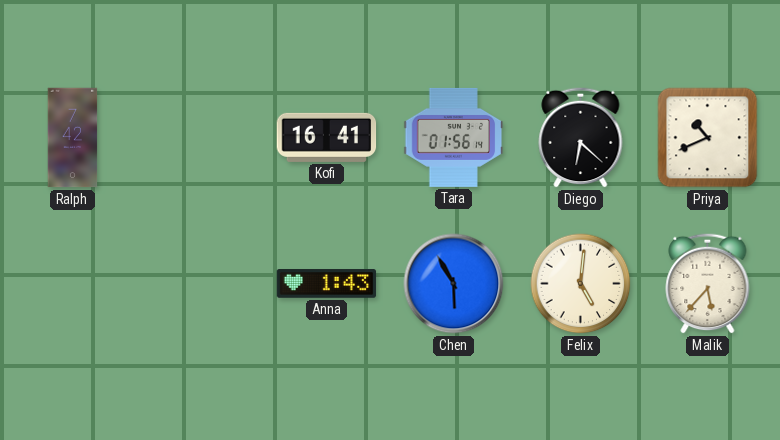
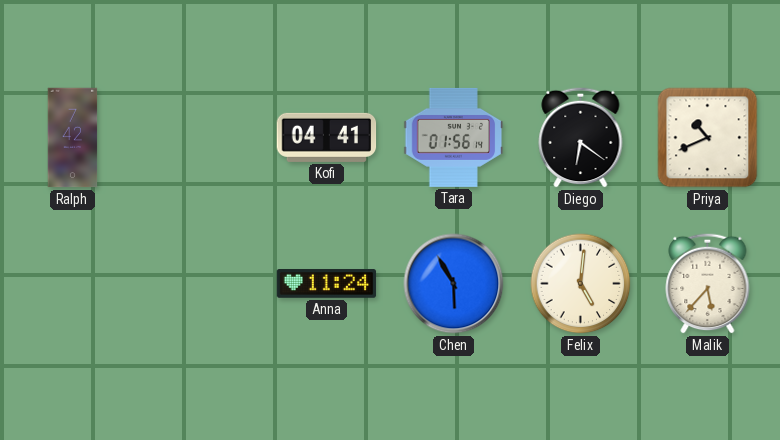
Kofi: 16:41 -> 04:41 (327, 137)
Diego: 6:22 -> 6:21 (581, 137)
Anna: 1:43 -> 11:24 (327, 284)
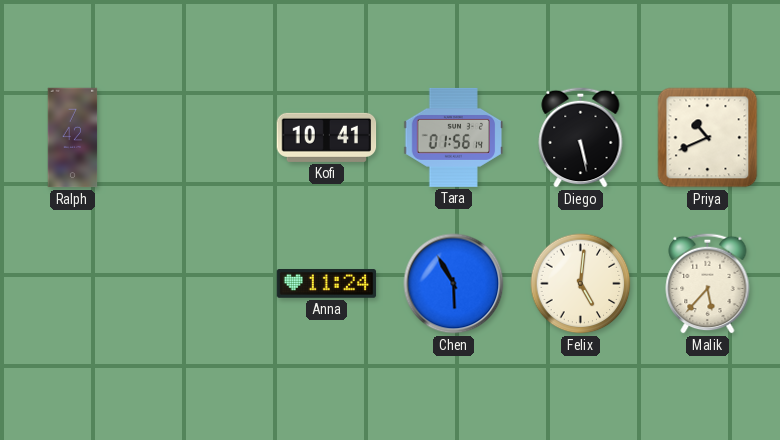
Kofi: 04:41 -> 10:41 (327, 137)
Diego: 6:21 -> 5:28 (581, 137)
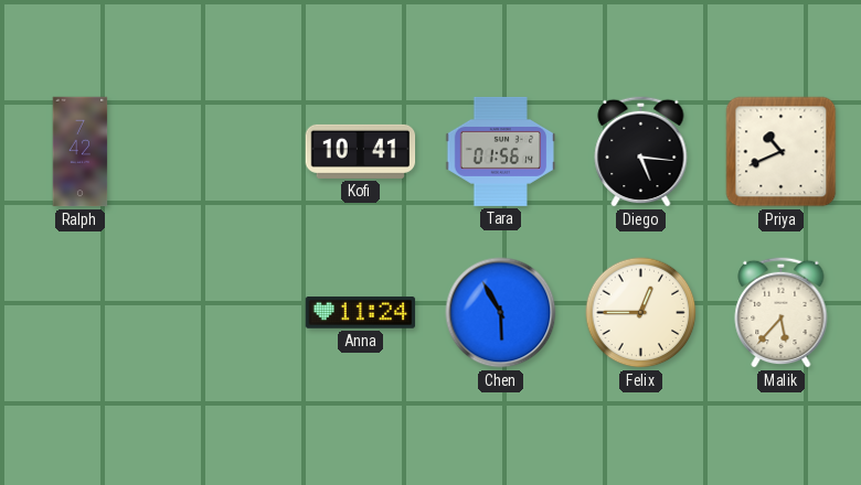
Diego: 5:28 -> 5:16 (641, 151)
Felix: 5:01 -> 12:45 (641, 313)
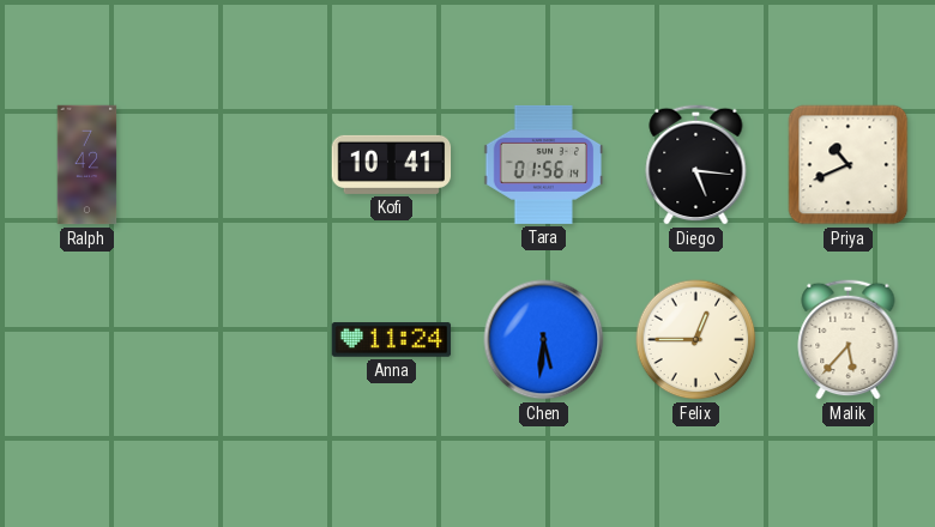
Chen: 5:55 -> 5:31 (544, 340)
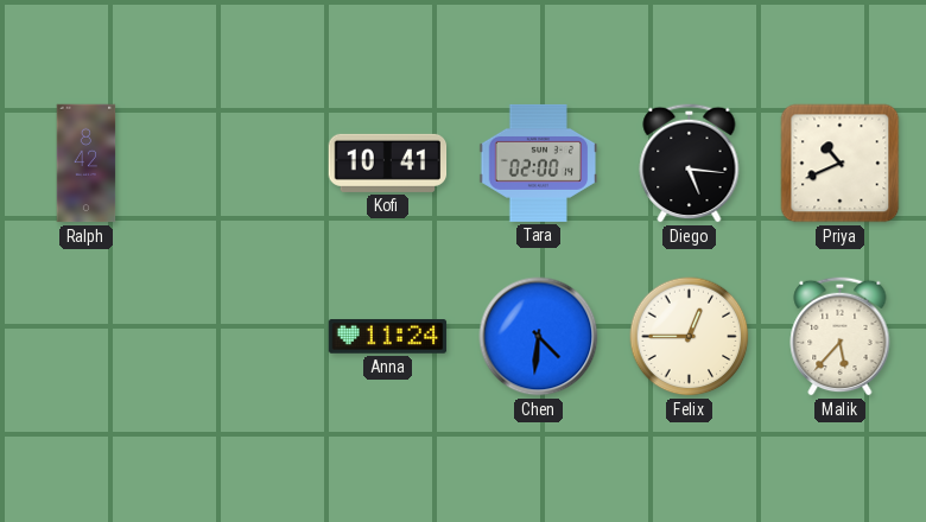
Ralph: 7:42 -> 8:42 (87, 164)
Tara: 01:56 -> 02:00 (539, 163)
Chen: 5:31 -> 4:31 (539, 337)
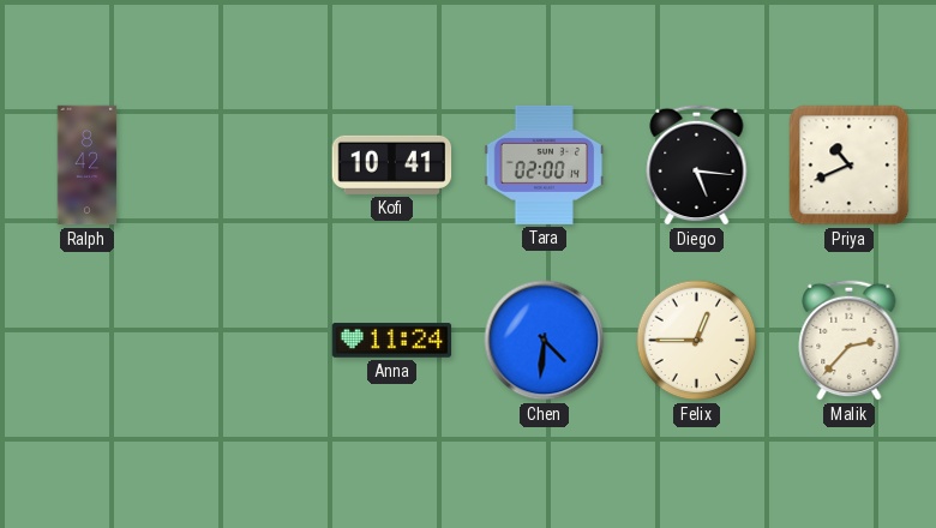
Malik: 5:37 -> 2:37 (850, 340)
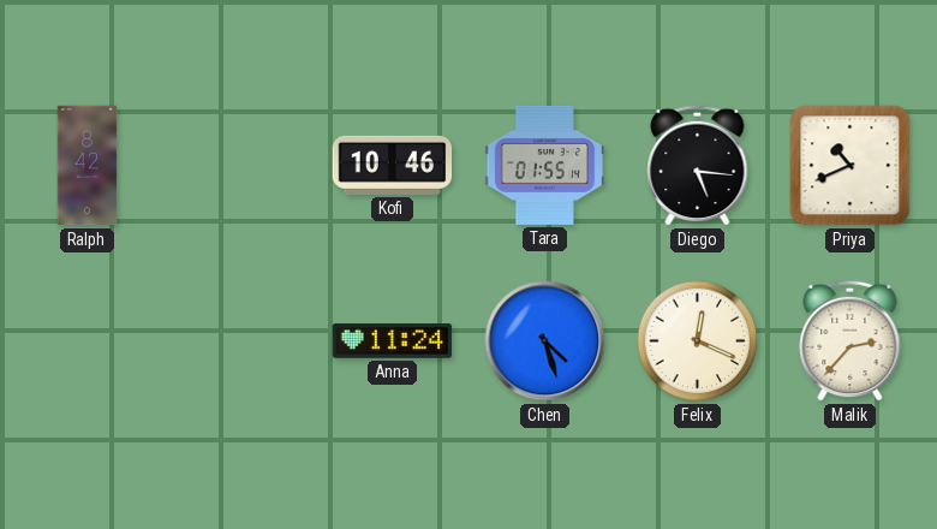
Kofi: 10:41 -> 10:46 (393, 165)
Tara: 02:00 -> 01:55 (545, 165)
Chen: 4:31 -> 4:27 (545, 341)
Felix: 12:45 -> 12:19 (698, 341)
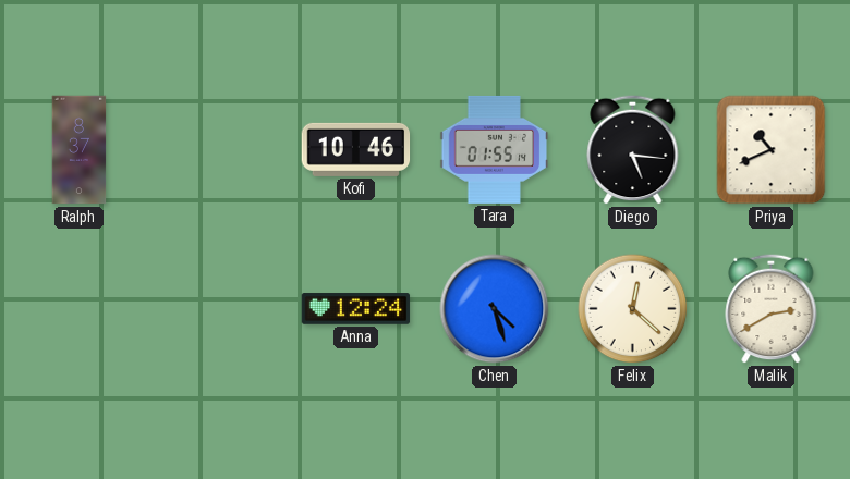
Ralph: 8:42 -> 8:37 (80, 150)
Anna: 11:24 -> 12:24 (356, 309)
Felix: 12:19 -> 12:22 (633, 309)
Malik: 2:37 -> 2:40 (772, 308)
